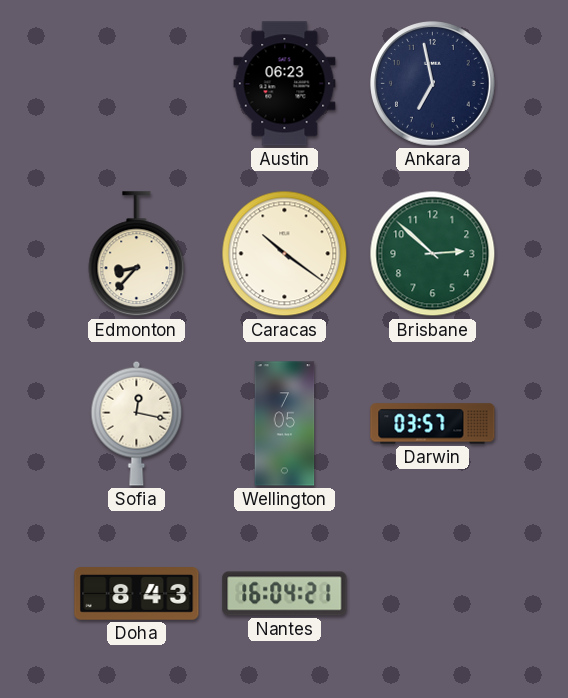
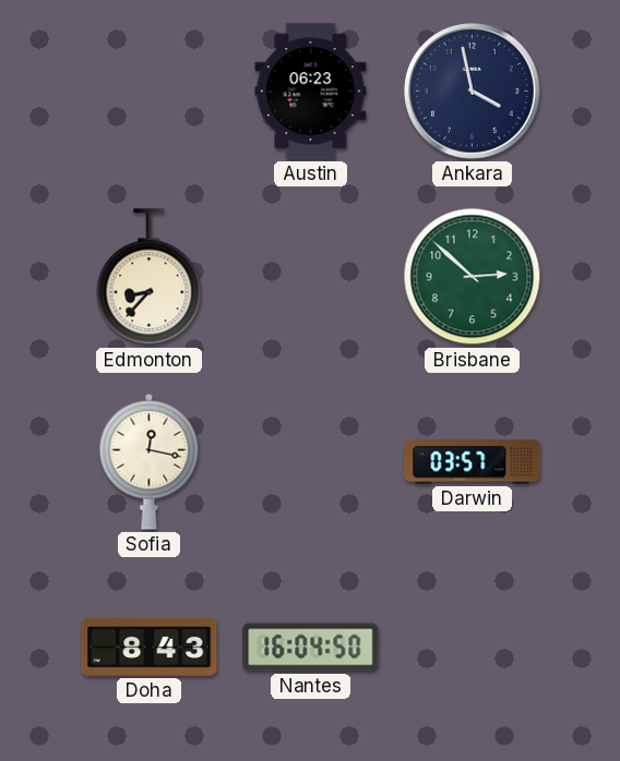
Ankara: 6:58 -> 3:58 (473, 92)
Caracas: 10:21 -> none (285, 254)
Wellington: 7:05 -> none (285, 424)
Nantes: 16:04:21 -> 16:04:50 (311, 648)
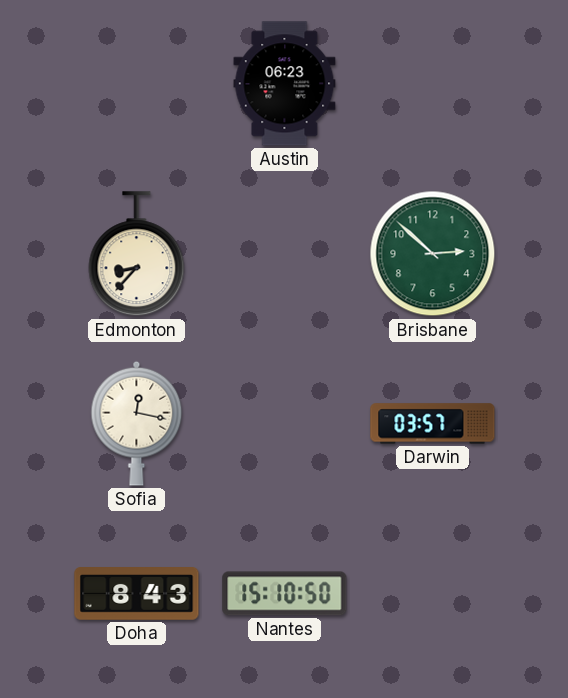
Ankara: 3:58 -> none (473, 92)
Nantes: 16:04 -> 15:10 (285, 594)
